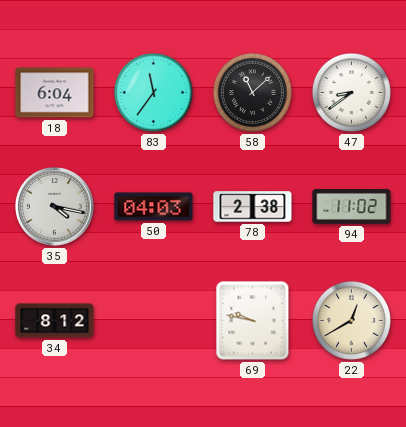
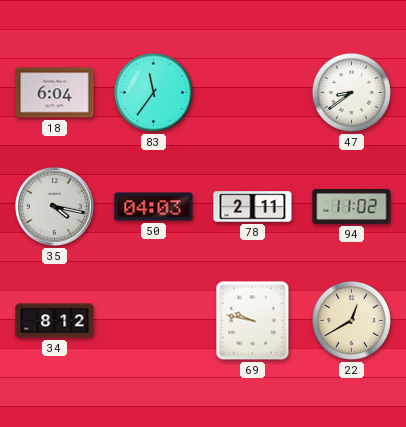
58: 11:08 -> none (252, 92)
78: 2:38 -> 2:11 (253, 207)
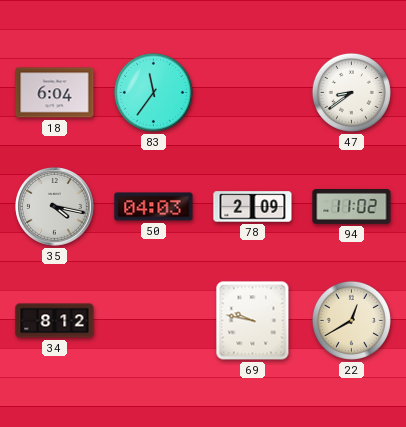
78: 2:11 -> 2:09 (253, 207)
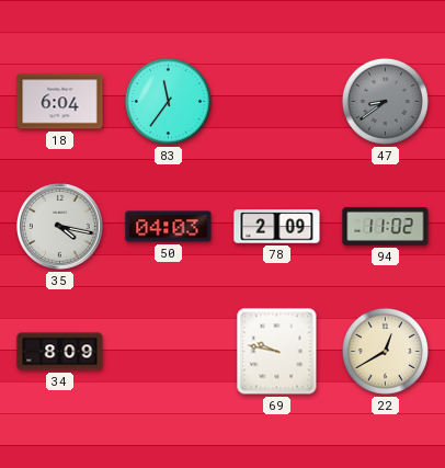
47 dial: white -> grey (385, 101)
34: 8:12 -> 8:09 (60, 352)
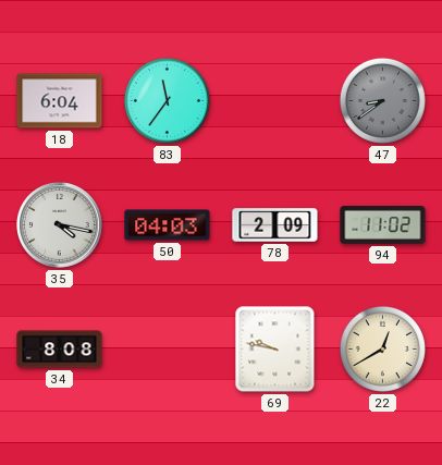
34: 8:09 -> 8:08 (60, 350)
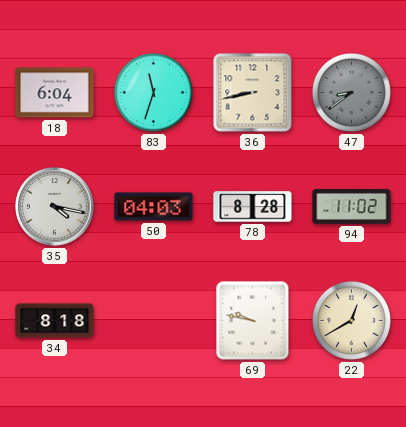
83: 11:36 -> 11:33 (153, 92)
36: none -> 8:43 (253, 93)
78: 2:09 -> 8:28 (253, 207)
34: 8:08 -> 8:18 (55, 321)
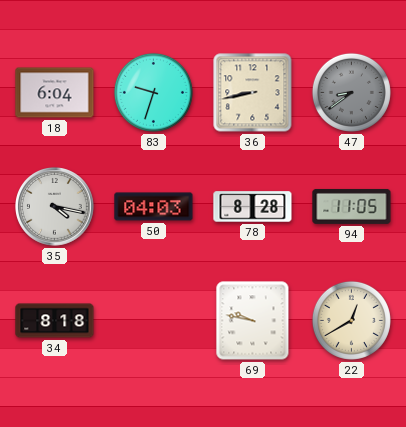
83: 11:33 -> 9:33 (153, 92)
94: 11:02 -> 11:05 (352, 206)
